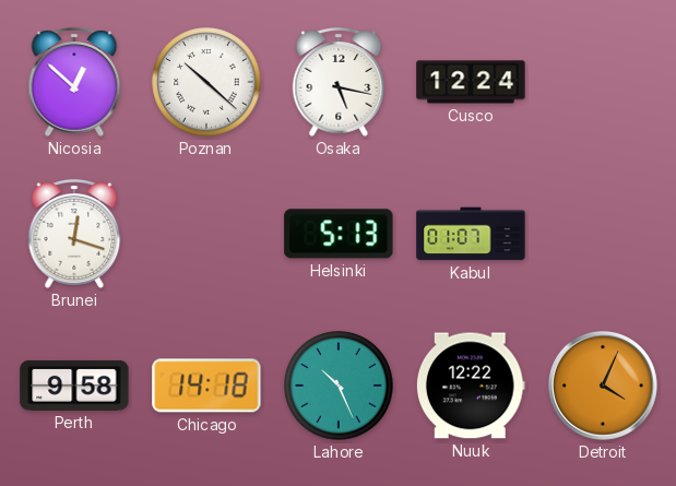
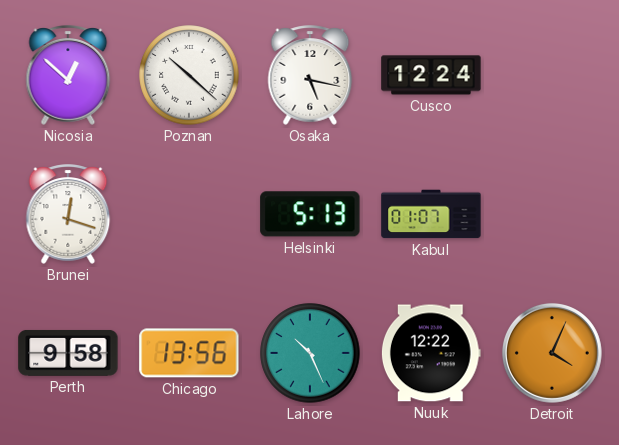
Chicago: 14:18 -> 13:56 (189, 353)
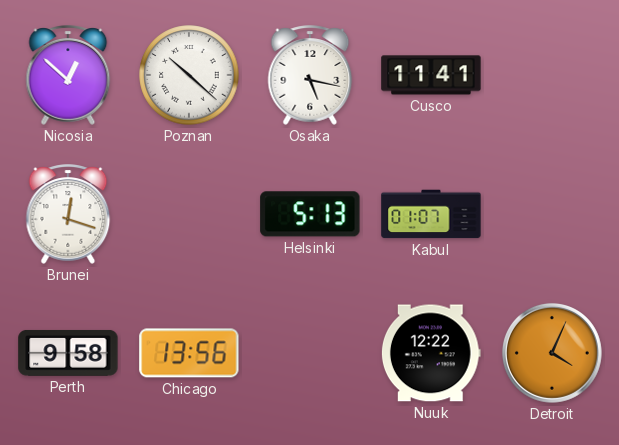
Cusco: 12:24 -> 11:41 (431, 75)
Lahore: 10:26 -> none (310, 353)
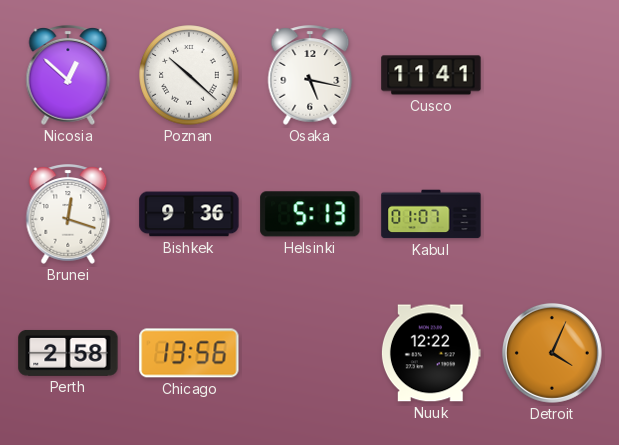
Bishkek: none -> 9:36 (189, 214)
Perth: 9:58 -> 2:58 (68, 353)
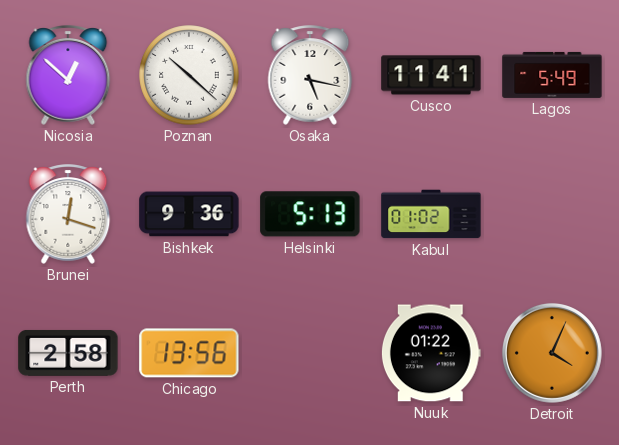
Lagos: none -> 5:49 (552, 75)
Kabul: 01:07 -> 01:02 (431, 214)
Nuuk: 12:22 -> 01:22 (431, 353)
